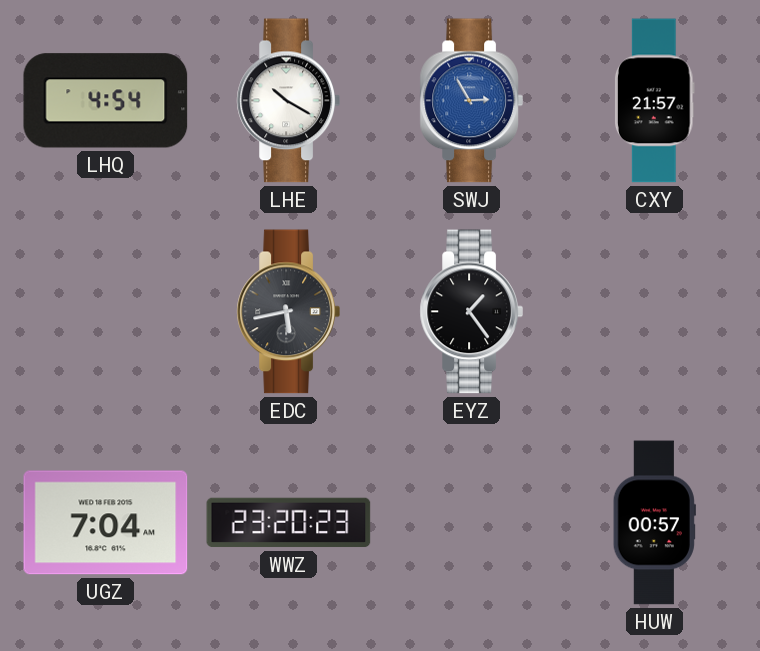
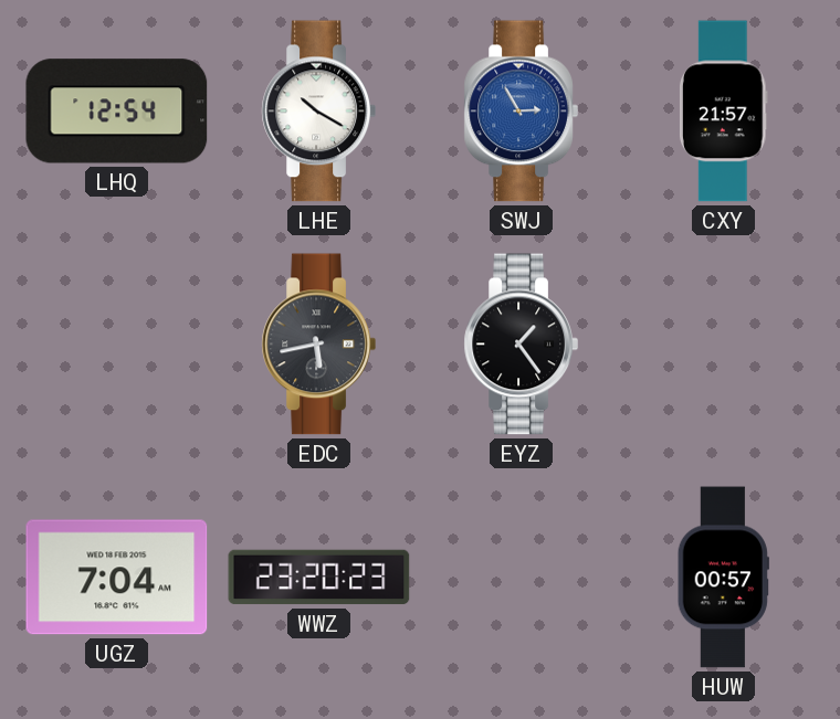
LHQ: 4:54 -> 12:54 (117, 112)
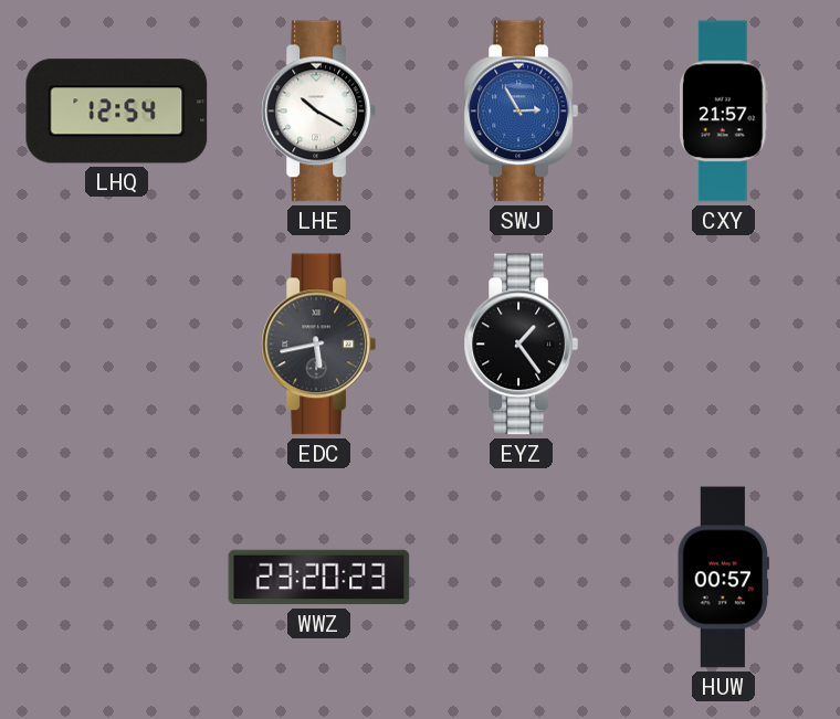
UGZ: 7:04 -> none (117, 578)
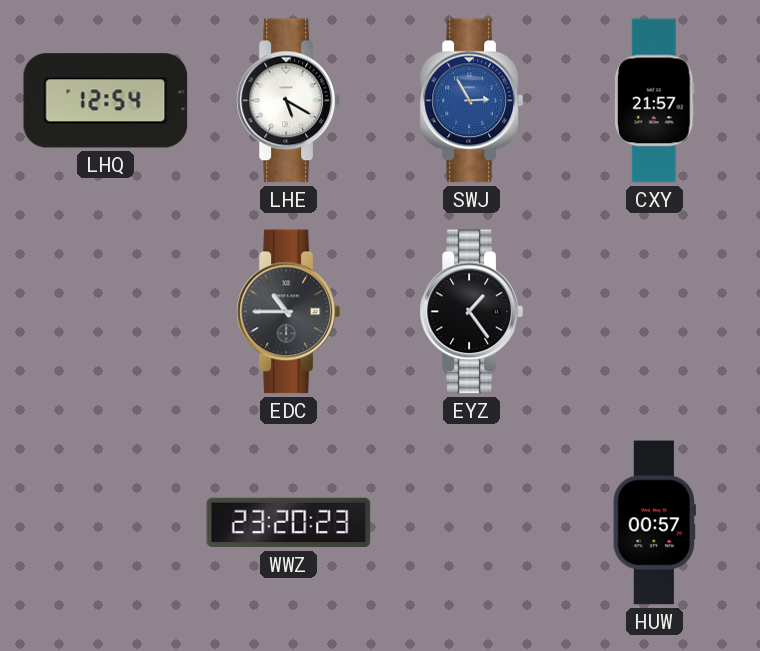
LHE: 10:20 -> 5:20 (288, 101)
EDC: 5:43 -> 10:45 (288, 312)
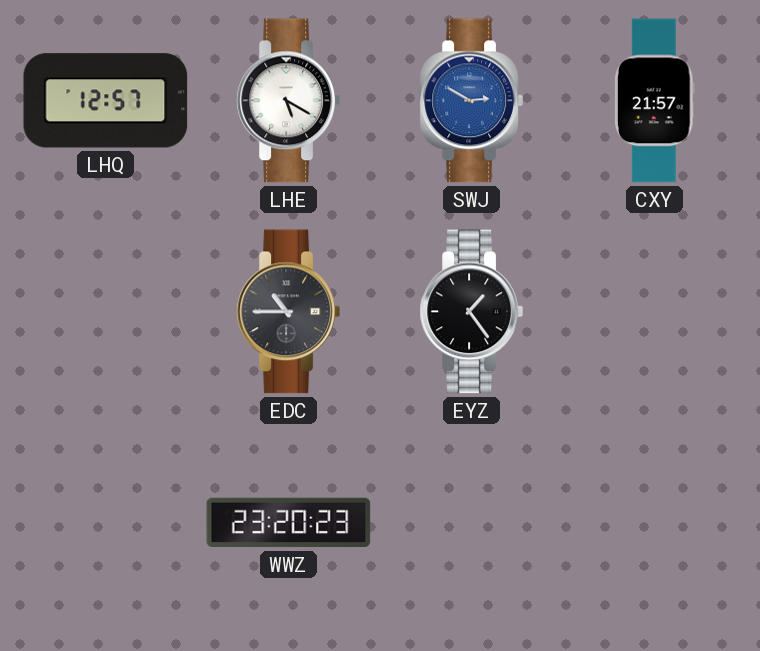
LHQ: 12:54 -> 12:57 (106, 101)
SWJ: 2:55 -> 2:50 (471, 101)
HUW: 00:57 -> none (654, 523)
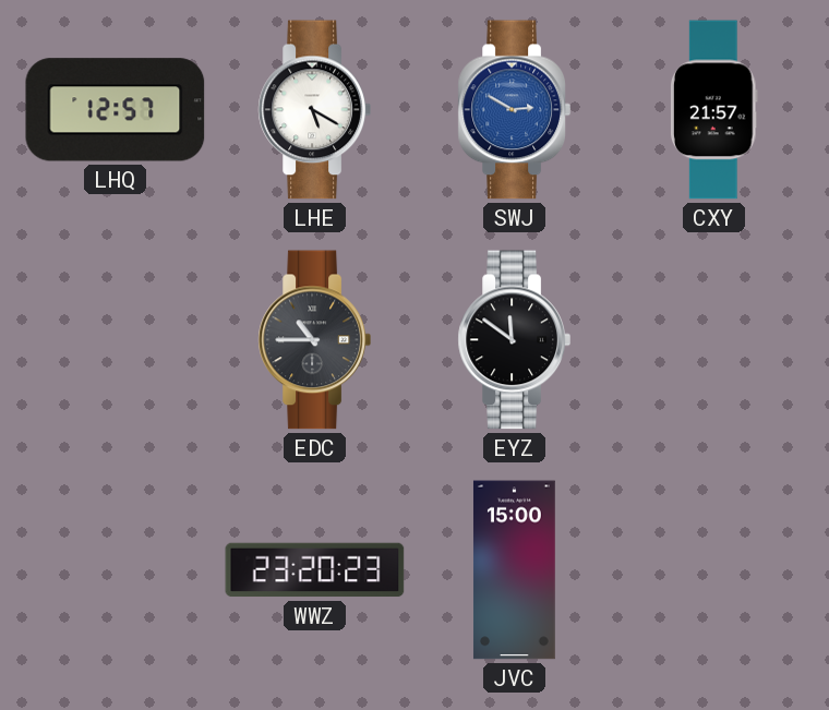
EYZ: 1:24 -> 11:51 (514, 340)
JVC: none -> 15:00 (514, 570)
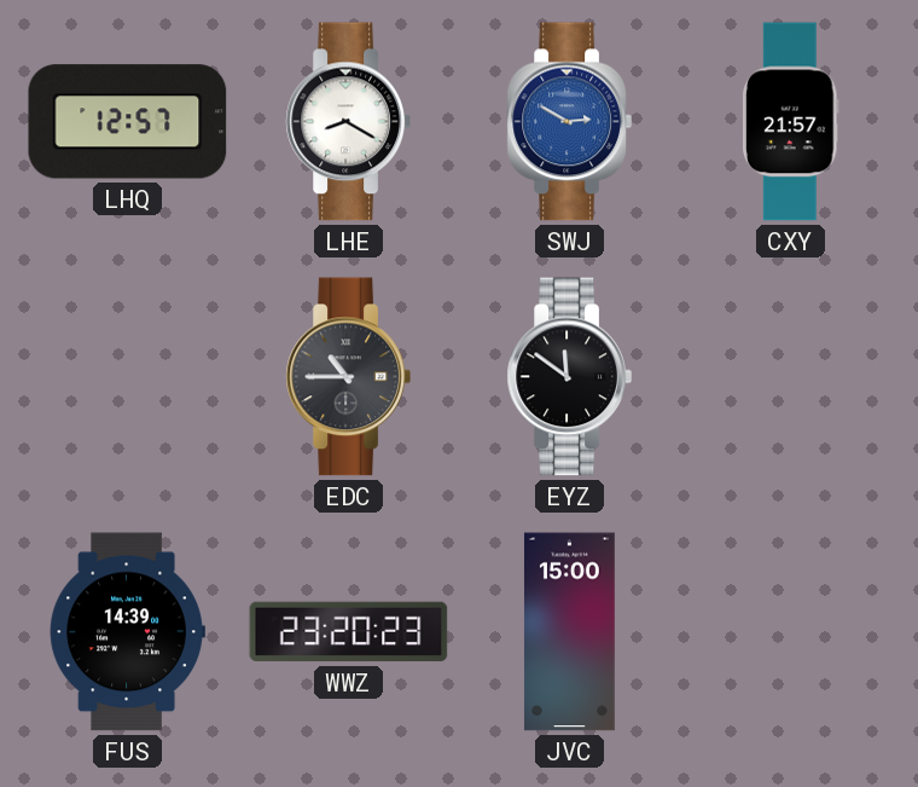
LHE: 5:20 -> 8:20 (348, 122)
FUS: none -> 14:39 (127, 632)
